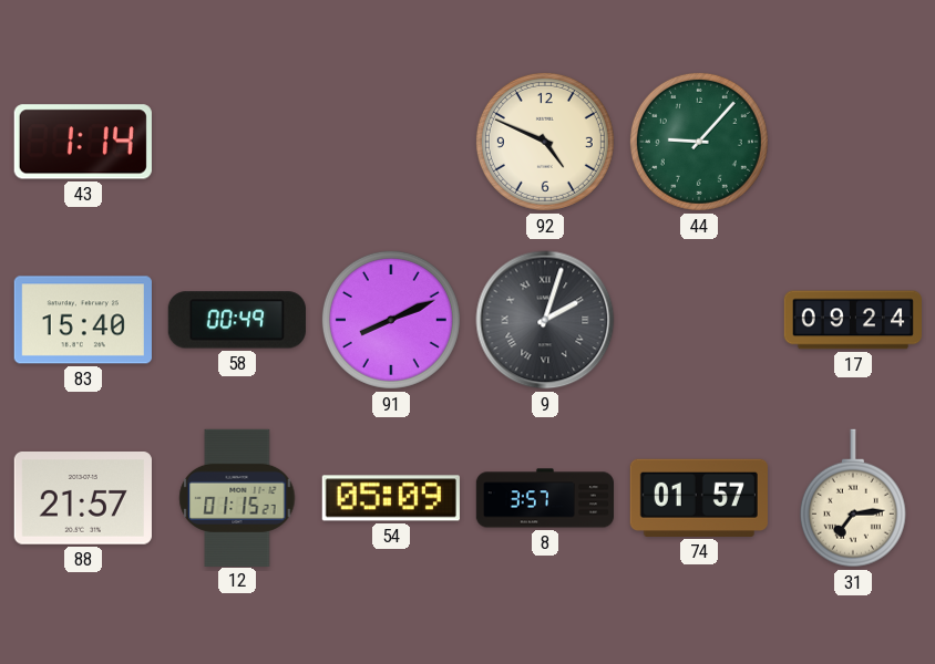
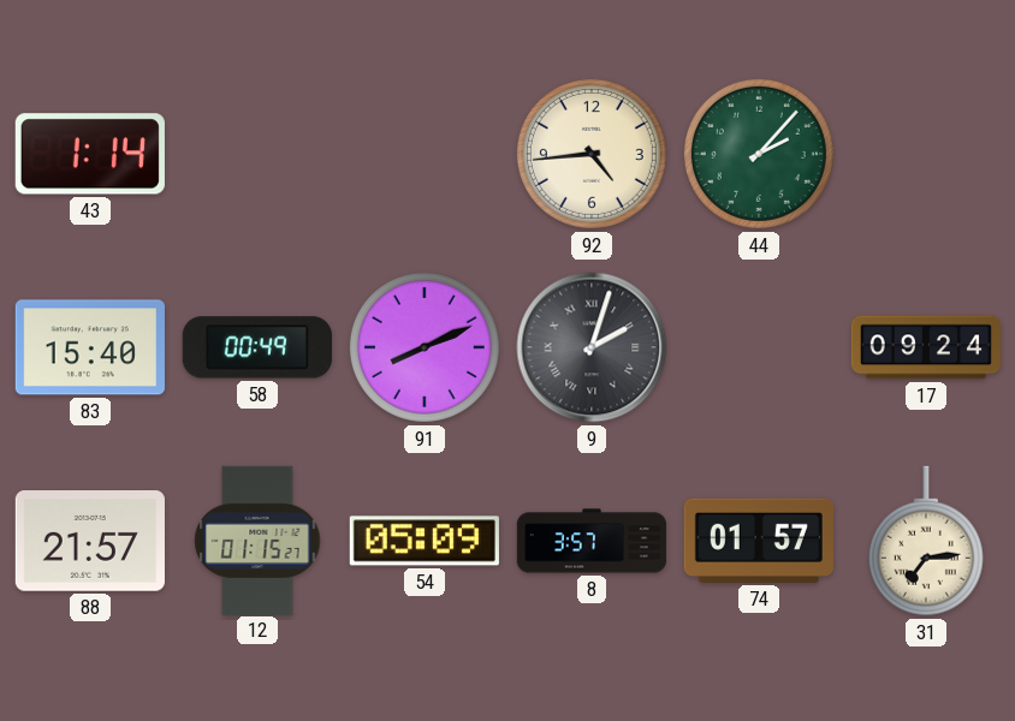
92: 4:49 -> 4:44 (592, 154)
44: 9:07 -> 2:07 (759, 154)
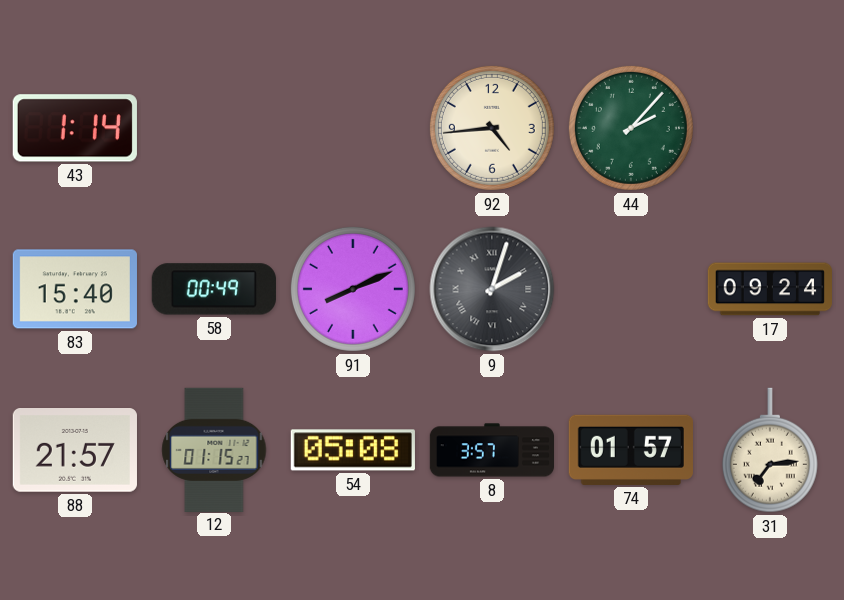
54: 05:09 -> 05:08 (353, 450)
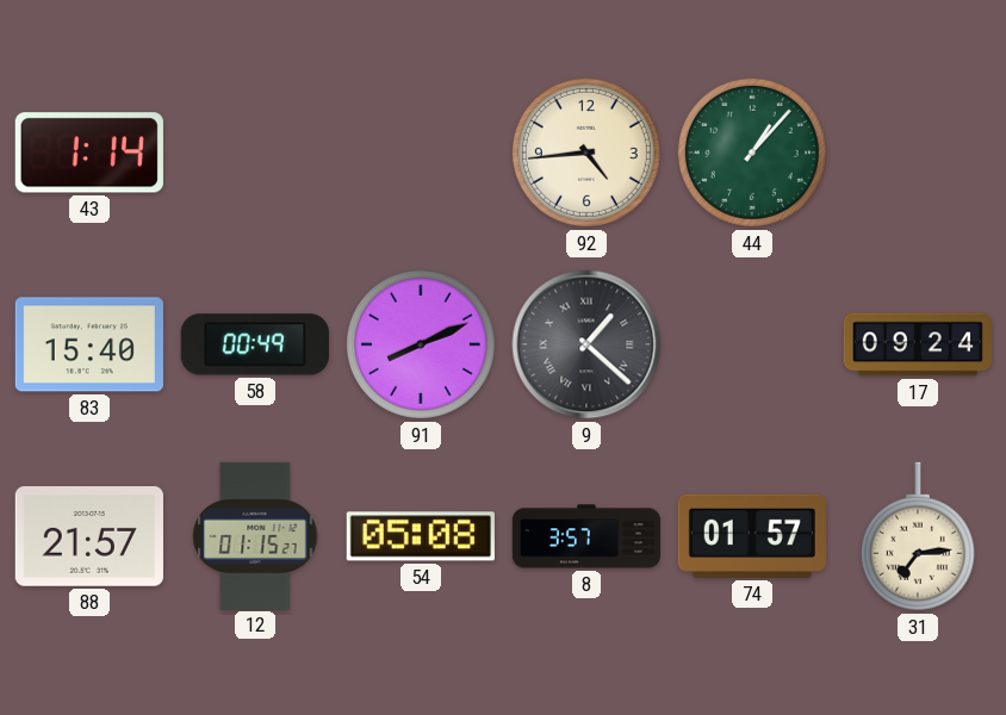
44: 2:07 -> 1:07 (752, 153)
9: 2:03 -> 1:22 (586, 344)
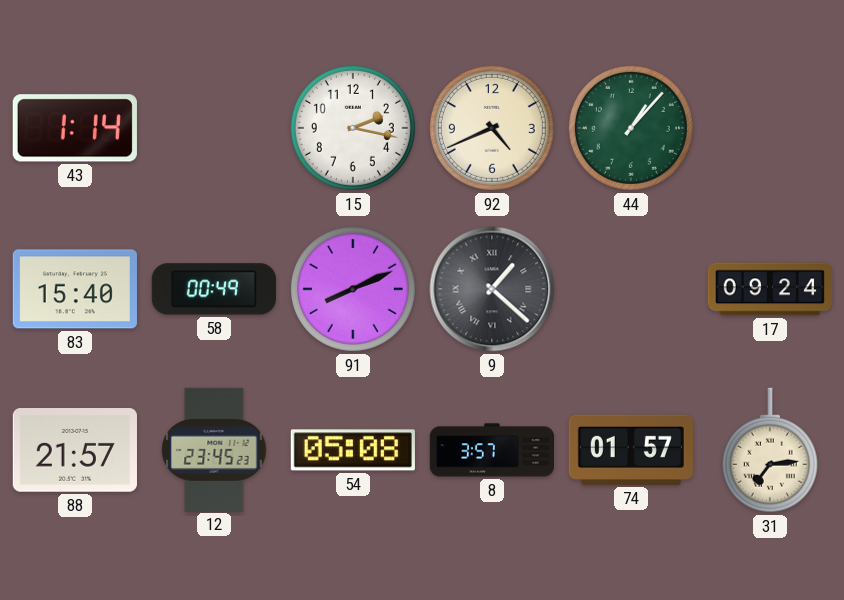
15: none -> 2:17 (353, 128)
92: 4:44 -> 4:41 (492, 128)
12: 01:15 -> 23:45 (214, 449)
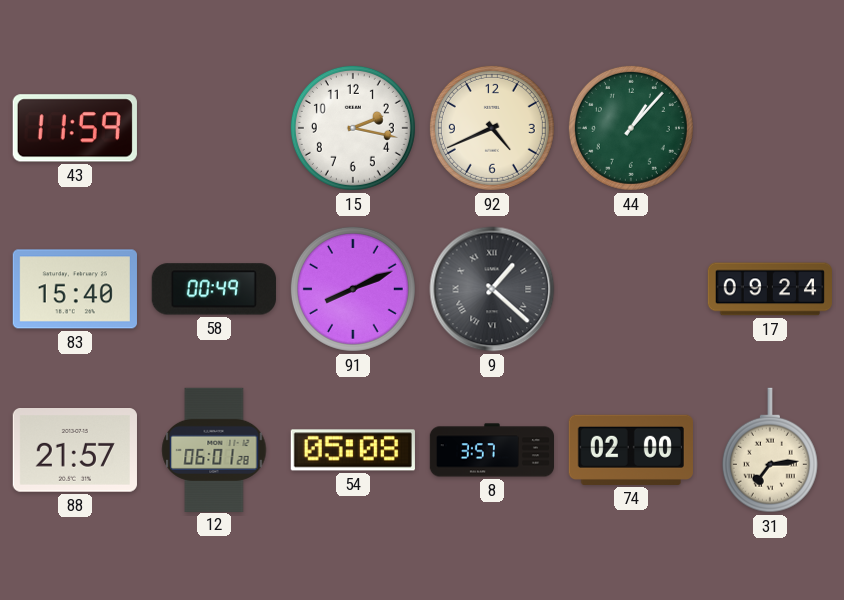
43: 1:14 -> 11:59 (75, 128)
12: 23:45 -> 06:01 (214, 449)
74: 01:57 -> 02:00 (631, 450)
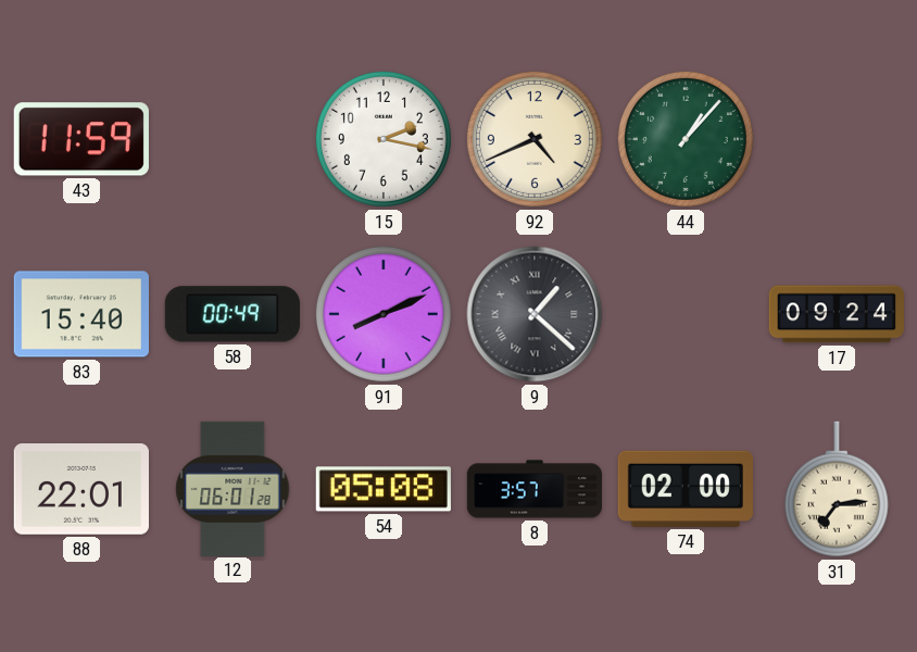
88: 21:57 -> 22:01 (81, 490)
